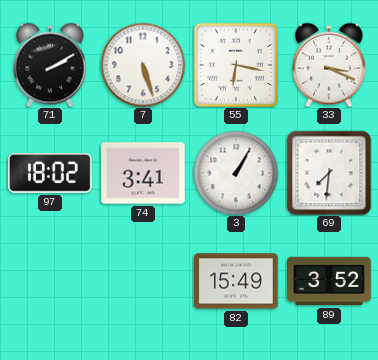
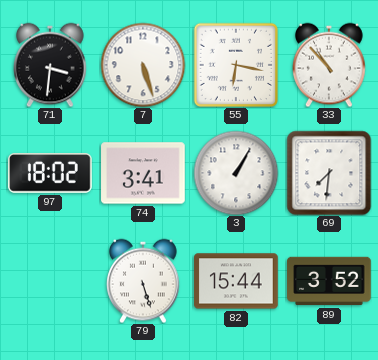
71: 2:10 -> 3:31 (51, 65)
33: 3:19 -> 10:53 (330, 65)
79: none -> 5:27 (144, 281)
82: 15:49 -> 15:44 (236, 281)
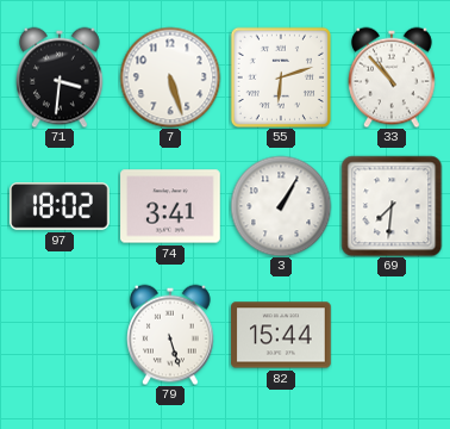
55: 6:17 -> 6:12 (280, 76)
89: 3:52 -> none (329, 281)
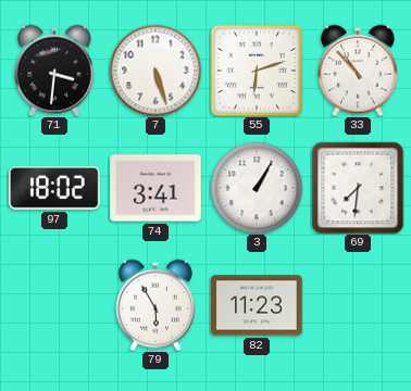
79: 5:27 -> 5:55 (157, 305)
82: 15:44 -> 11:23 (257, 305)
